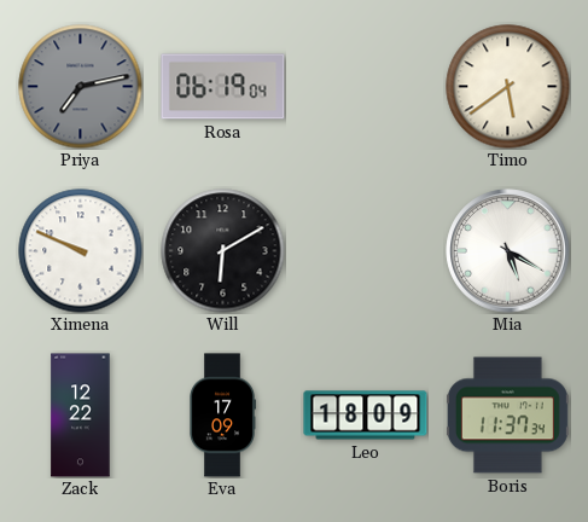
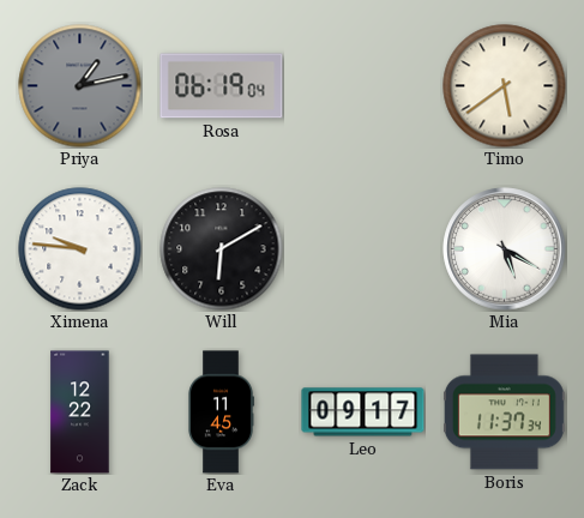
Priya: 7:13 -> 1:13 (80, 86)
Ximena: 9:49 -> 9:46 (80, 249)
Eva: 17:09 -> 11:45 (221, 412)
Leo: 18:09 -> 09:17 (363, 412)
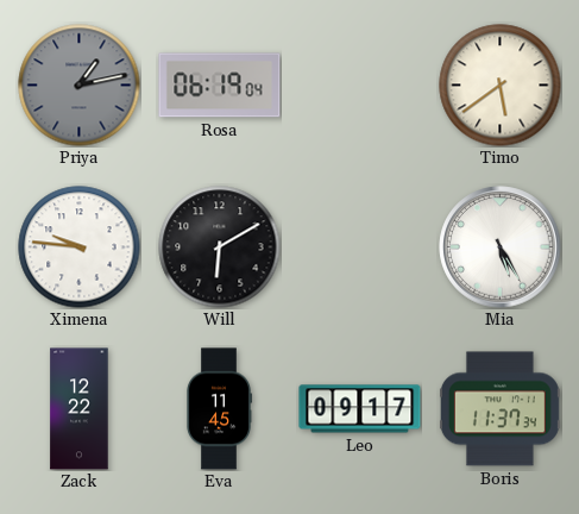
Mia: 5:20 -> 5:25 (501, 247)
